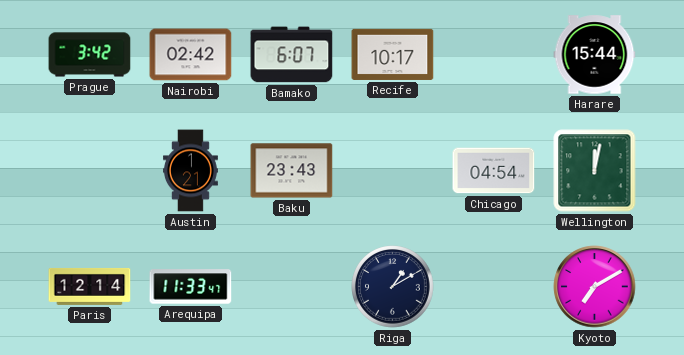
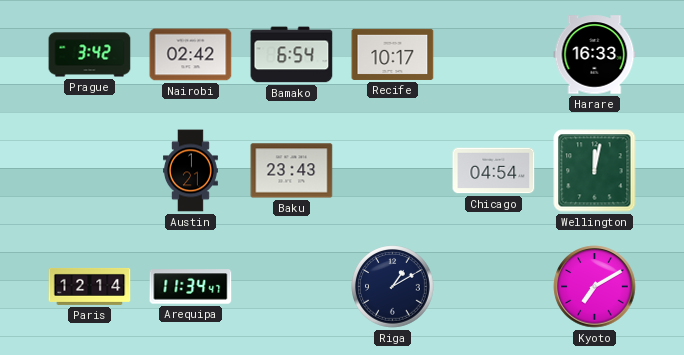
Bamako: 6:07 -> 6:54 (292, 55)
Harare: 15:44 -> 16:33 (595, 55)
Arequipa: 11:33 -> 11:34 (191, 287)
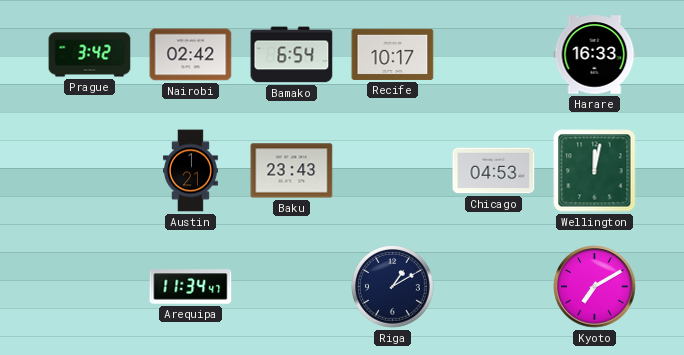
Chicago: 04:54 -> 04:53 (494, 171)
Paris: 12:14 -> none (90, 286)
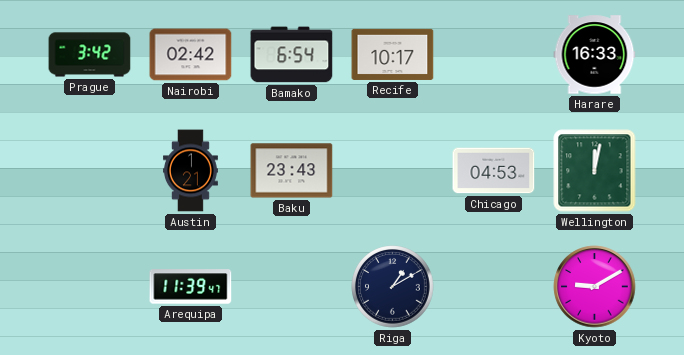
Arequipa: 11:34 -> 11:39 (191, 287)
Kyoto: 7:10 -> 9:10 (595, 287)
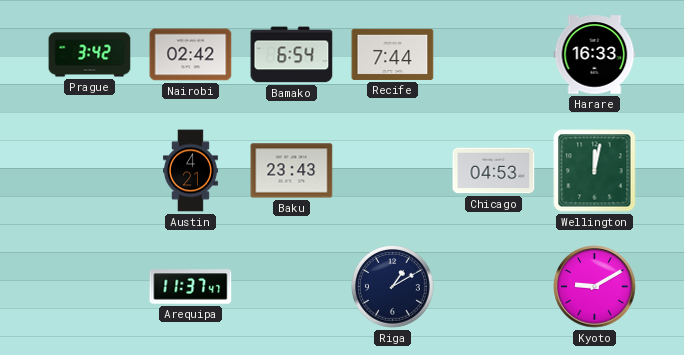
Recife: 10:17 -> 7:44 (393, 54)
Austin: 1:21 -> 4:21 (191, 171)
Arequipa: 11:39 -> 11:37 (191, 287)
